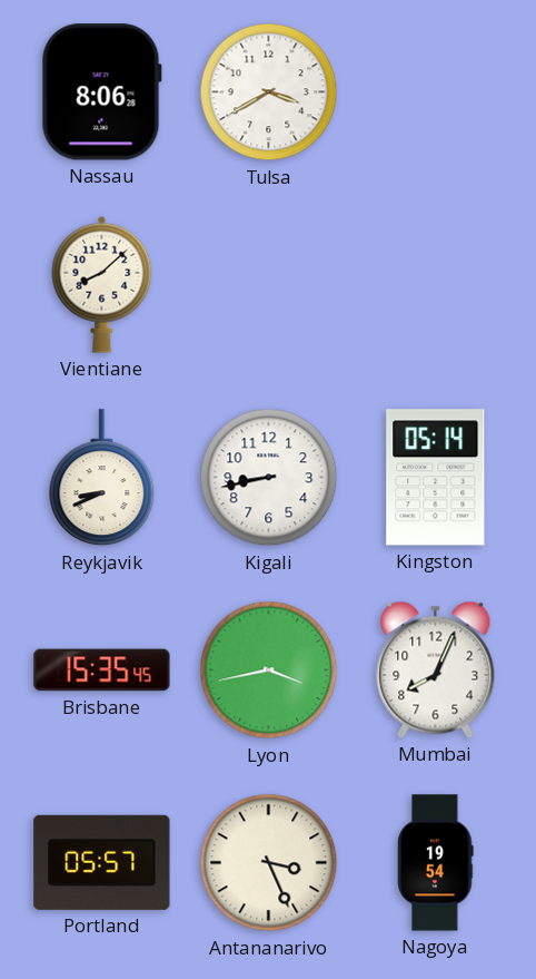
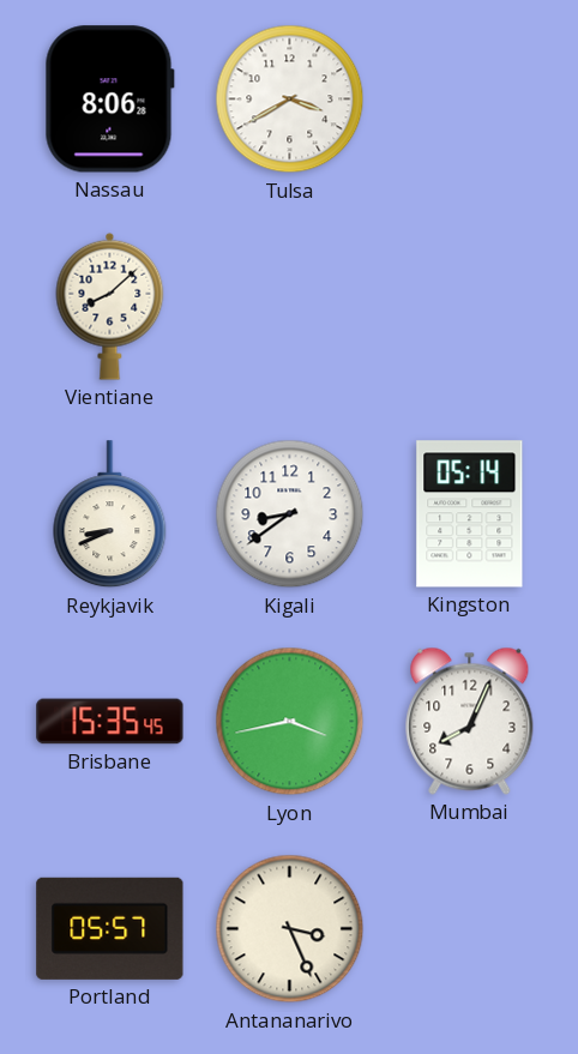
Kigali: 8:43 -> 8:39 (290, 514)
Nagoya: 19:54 -> none (436, 863)
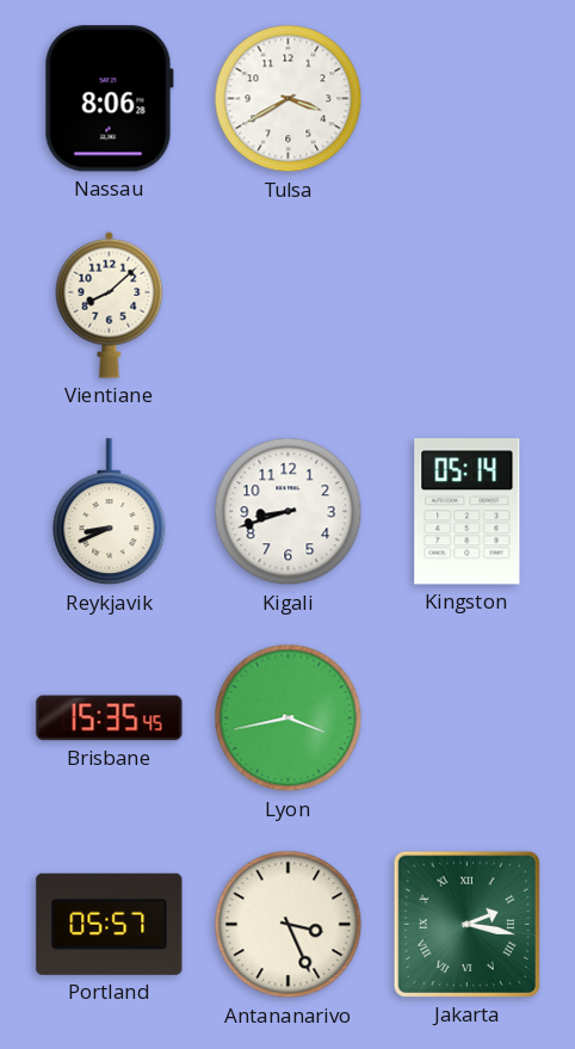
Kigali: 8:39 -> 8:42 (289, 512)
Mumbai: 8:04 -> none (470, 721)
Jakarta: none -> 2:17 (466, 924)
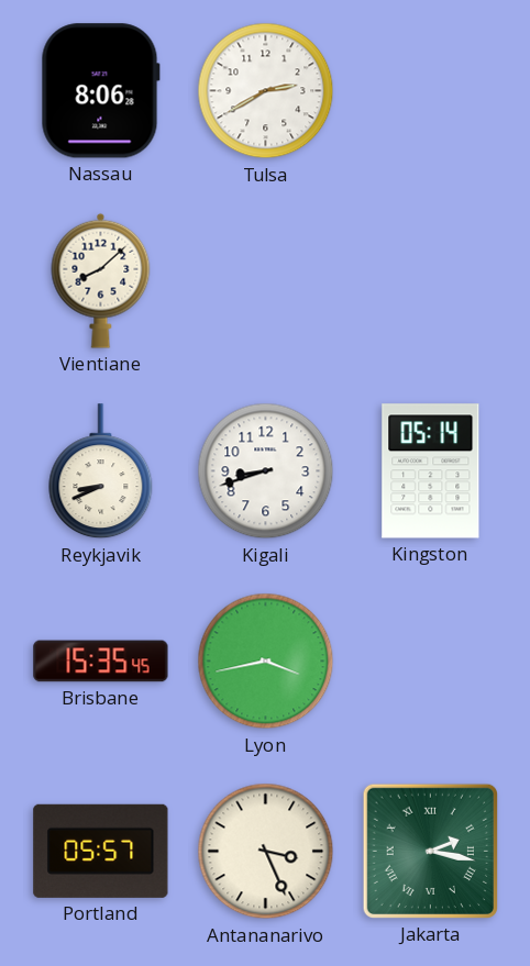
Tulsa: 3:40 -> 2:40 (266, 91)
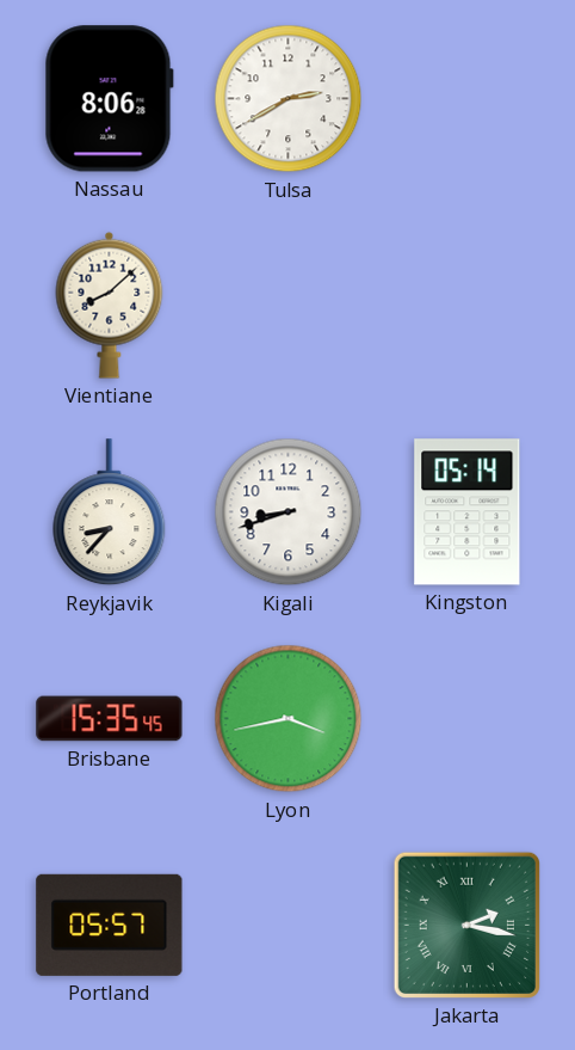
Reykjavik: 8:41 -> 8:37 (110, 512)
Antananarivo: 3:26 -> none (266, 852)
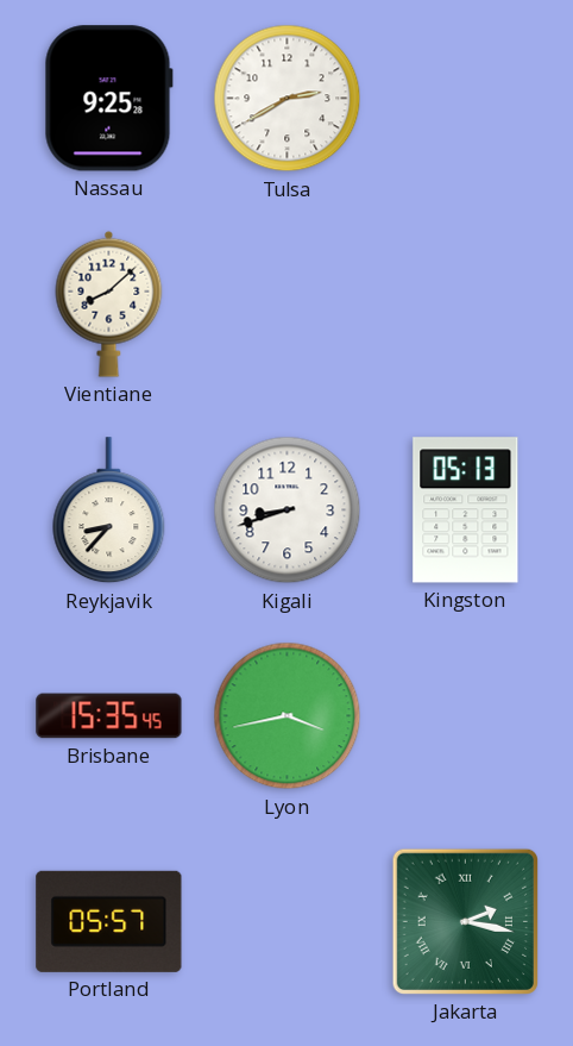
Nassau: 8:06 -> 9:25 (108, 99)
Kingston: 05:14 -> 05:13 (466, 511)
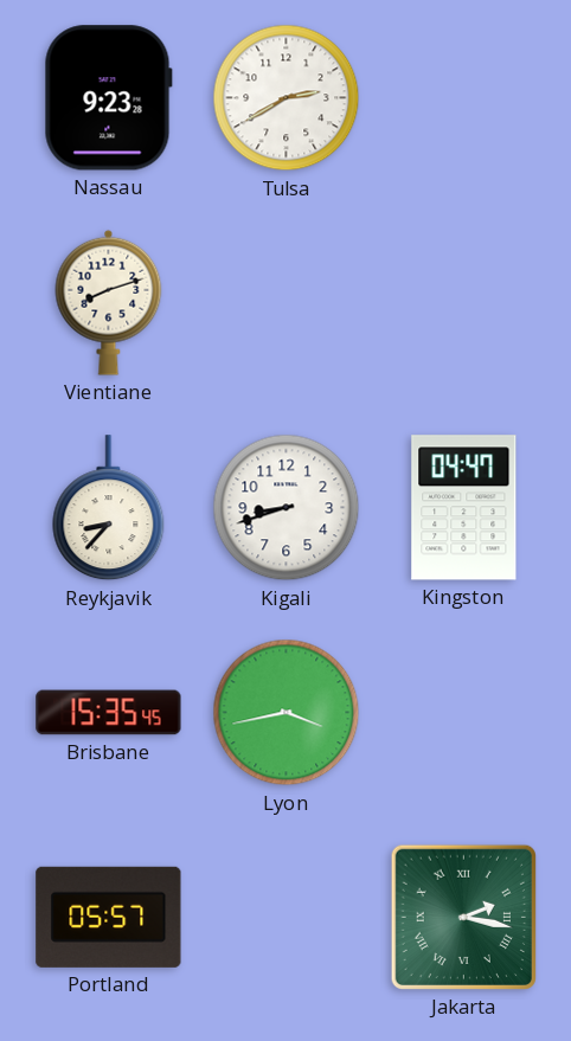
Nassau: 9:25 -> 9:23 (108, 98)
Vientiane: 8:08 -> 8:12 (109, 302)
Kingston: 05:13 -> 04:47 (464, 508)
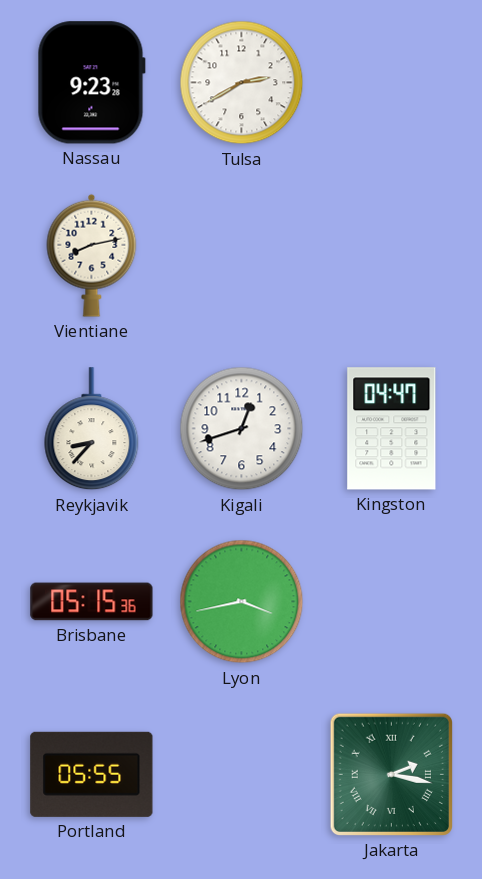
Vientiane: 8:12 -> 8:13 (92, 255)
Kigali: 8:42 -> 12:42 (242, 429)
Brisbane: 15:35 -> 05:15 (92, 602)
Portland: 05:57 -> 05:55 (92, 774)
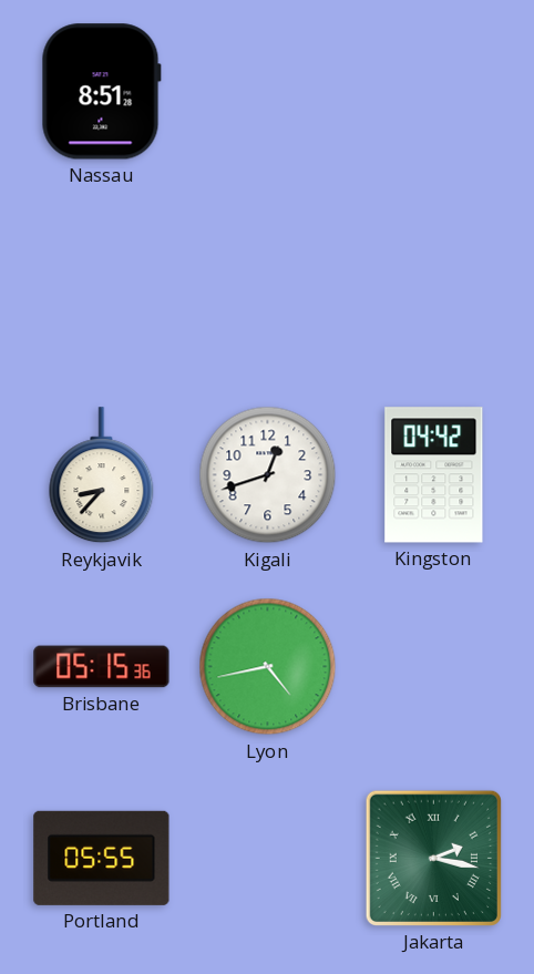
Nassau: 9:23 -> 8:51 (101, 92)
Tulsa: 2:40 -> none (242, 83)
Vientiane: 8:13 -> none (92, 255)
Kingston: 04:47 -> 04:42 (434, 475)
Lyon: 3:43 -> 4:43 (268, 667)
